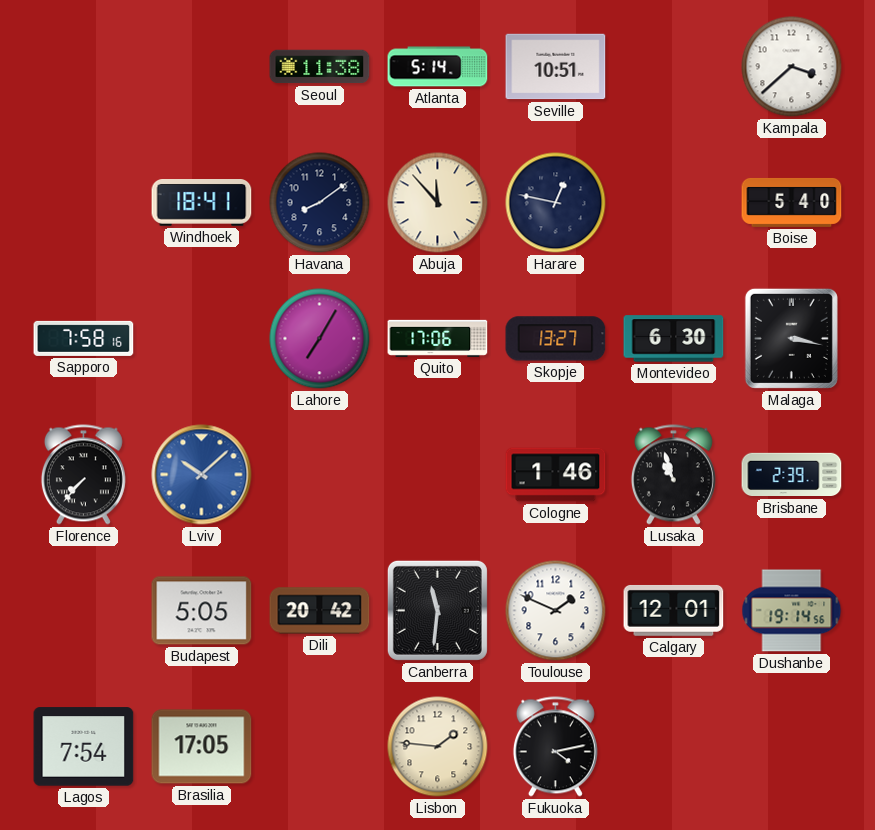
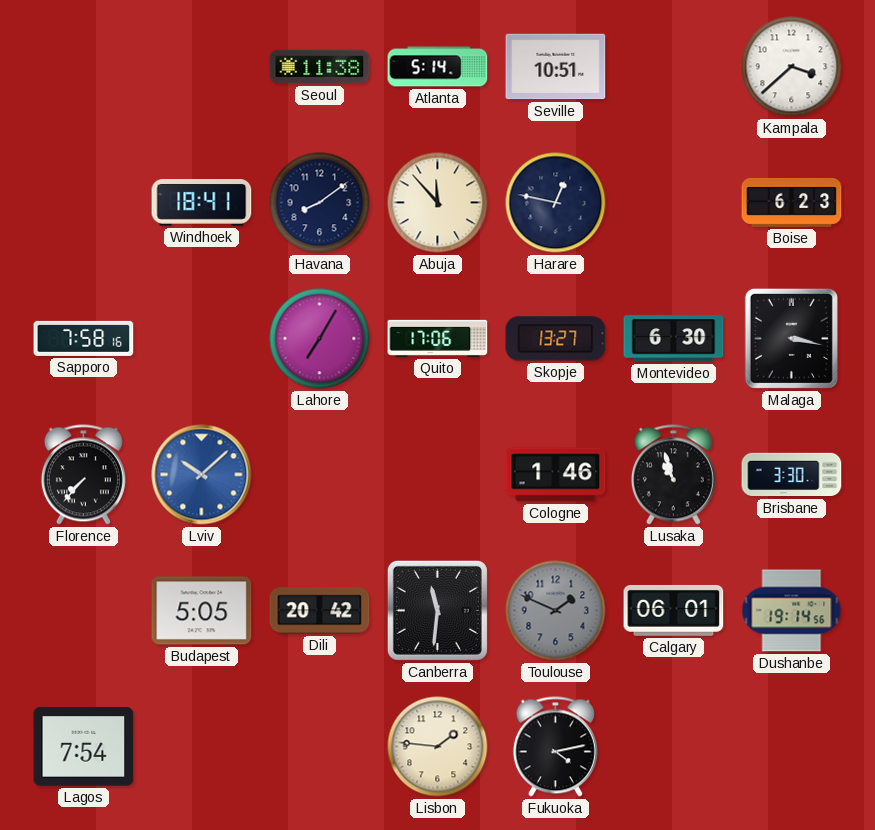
Boise: 5:40 -> 6:23 (792, 202)
Brisbane: 2:39 -> 3:30 (792, 475)
Toulouse dial: white -> grey (556, 611)
Calgary: 12:01 -> 06:01 (674, 610)
Brasilia: 17:05 -> none (202, 747)
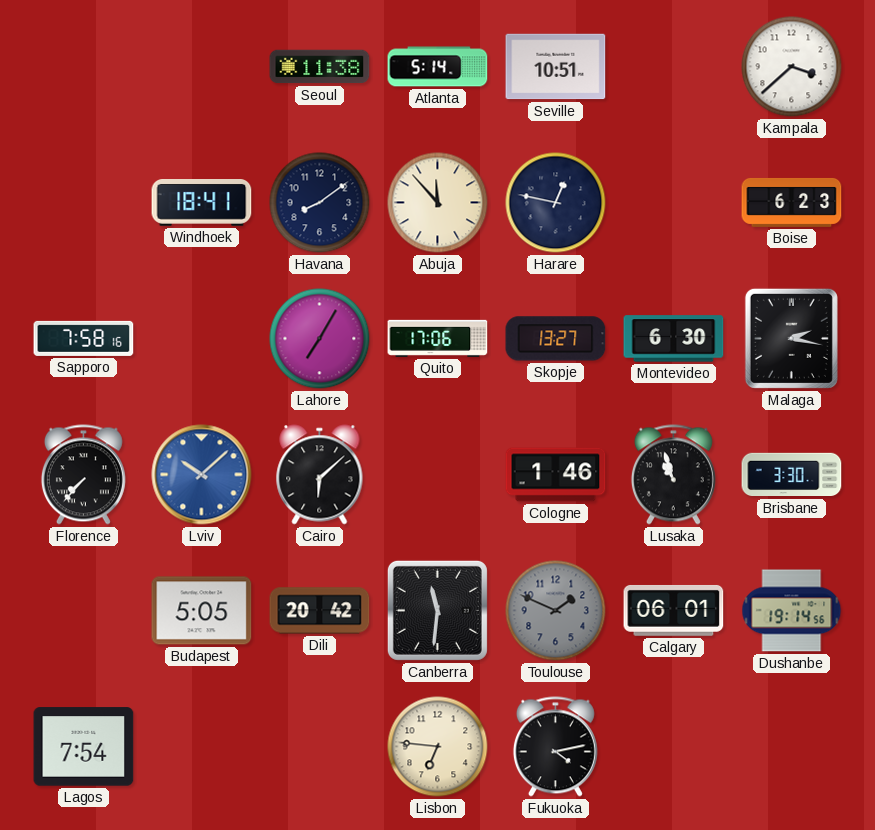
Malaga: 3:17 -> 2:17 (791, 338)
Cairo: none -> 6:08 (320, 475)
Lisbon: 1:46 -> 6:46 (438, 747)
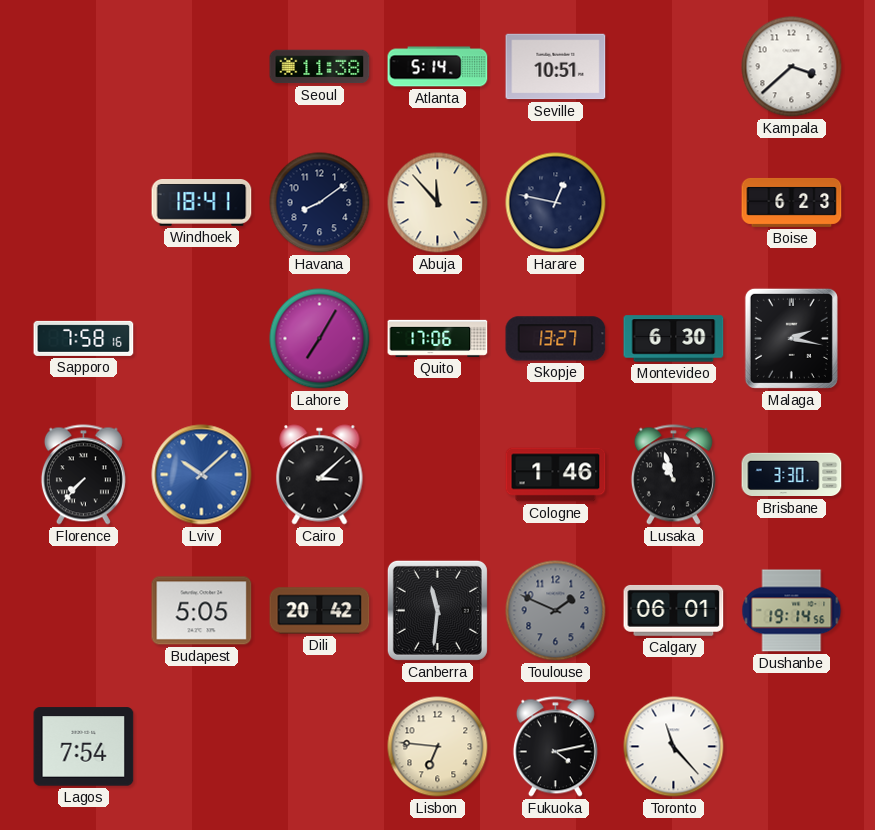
Cairo: 6:08 -> 3:08 (320, 475)
Toronto: none -> 11:23 (674, 747)
